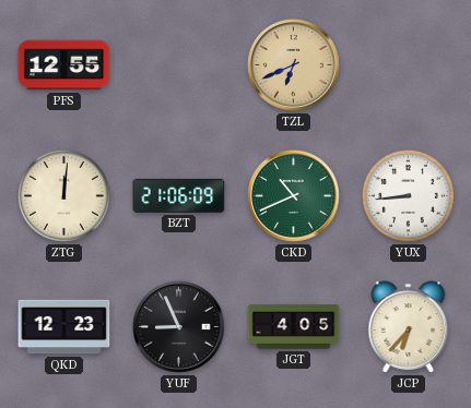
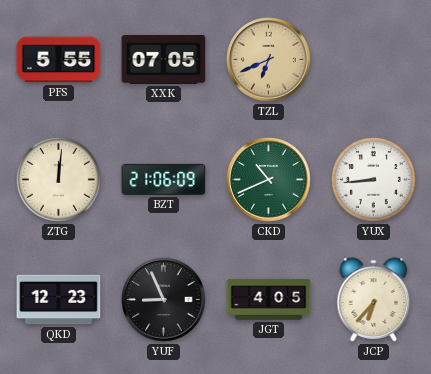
PFS: 12:55 -> 5:55 (59, 60)
XXK: none -> 07:05 (164, 59)
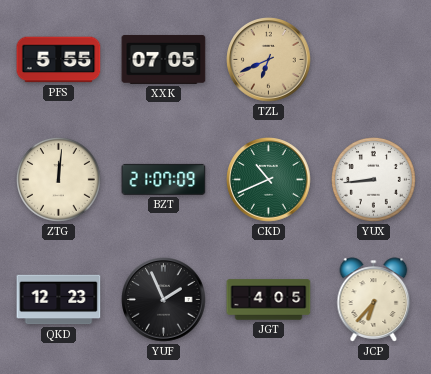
BZT: 21:06 -> 21:07 (164, 179)
YUF: 8:56 -> 1:56 (164, 300)
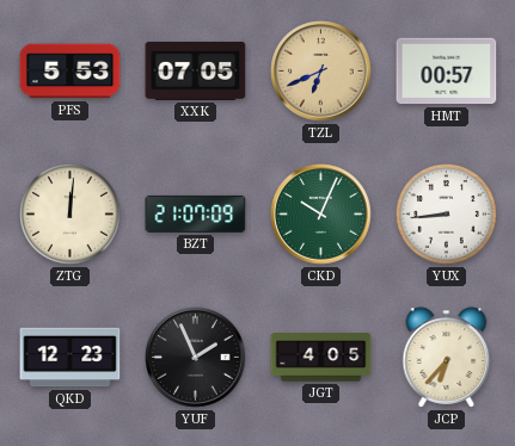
PFS: 5:55 -> 5:53 (70, 72)
HMT: none -> 00:57 (447, 72)
CKD: 10:41 -> 10:04 (321, 215)
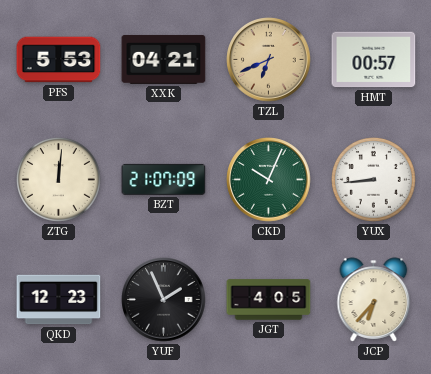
XXK: 07:05 -> 04:21 (164, 59)
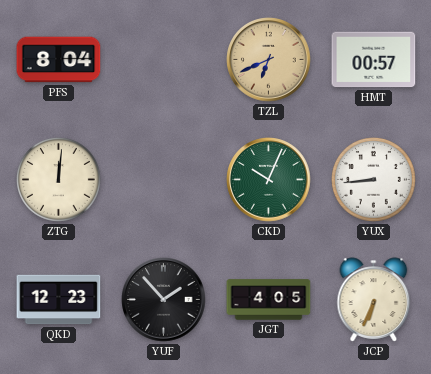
PFS: 5:53 -> 8:04 (59, 60)
XXK: 04:21 -> none (164, 59)
BZT: 21:07 -> none (164, 179)
YUF: 1:56 -> 1:53 (164, 300)
JCP: 6:37 -> 6:34 (374, 300)
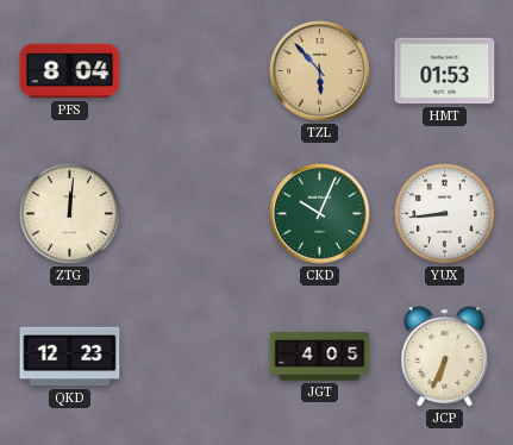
TZL: 6:41 -> 5:53 (320, 71)
HMT: 00:57 -> 01:53 (445, 71)
YUF: 1:53 -> none (164, 300)
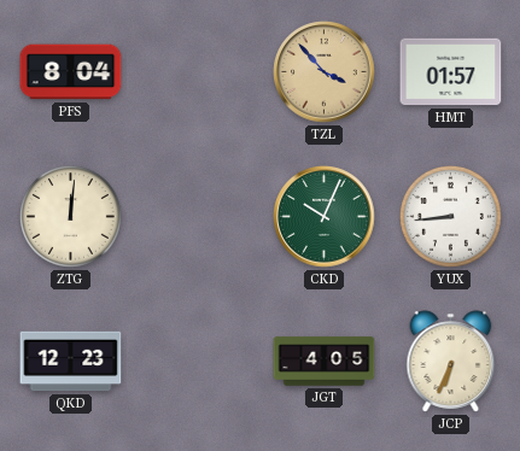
TZL: 5:53 -> 3:53 (325, 72)
HMT: 01:53 -> 01:57 (451, 72)
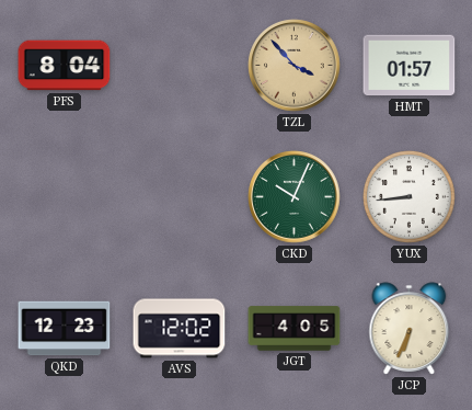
ZTG: 12:01 -> none (71, 217)
AVS: none -> 12:02 (180, 329)
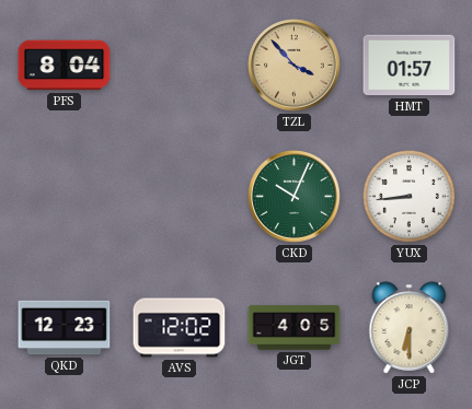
JCP: 6:34 -> 6:30 (410, 328)
